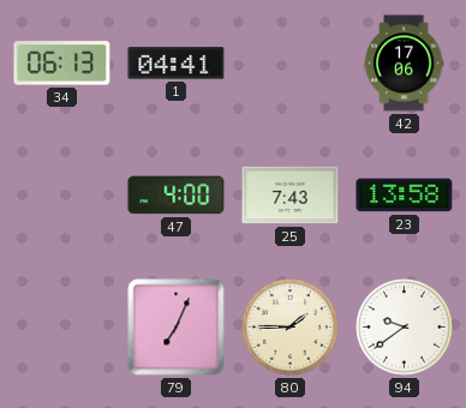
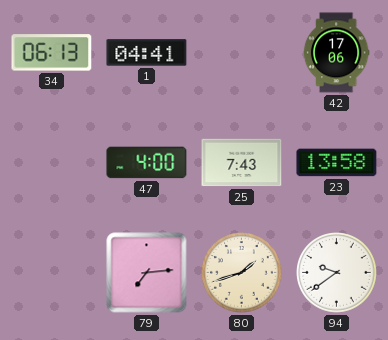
79: 7:04 -> 7:14 (147, 273)
80: 1:45 -> 1:42 (242, 273)
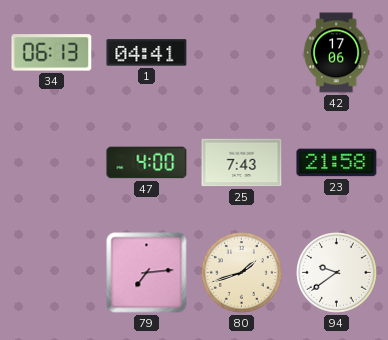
23: 13:58 -> 21:58 (337, 163)
